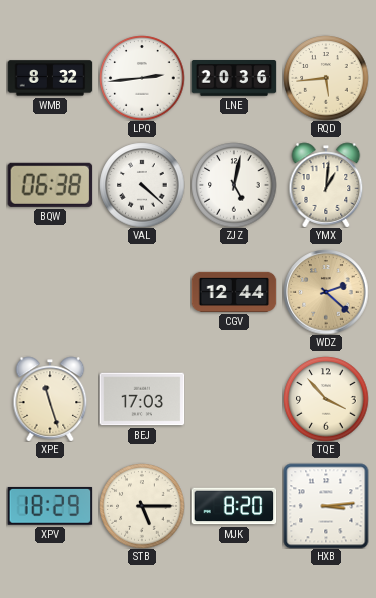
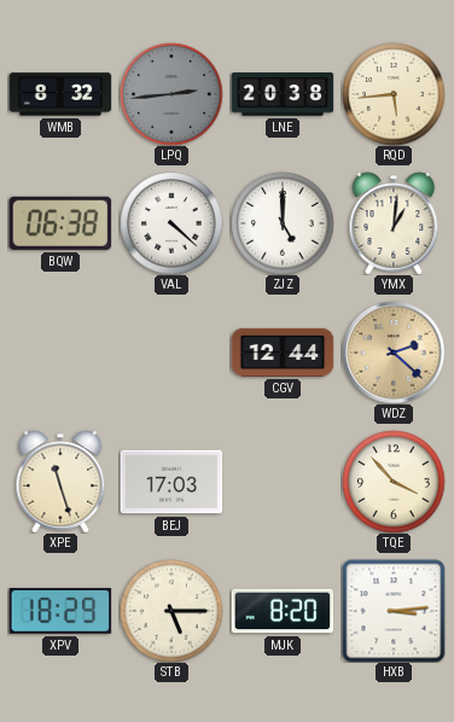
LPQ dial: white -> grey (171, 94)
LNE: 20:36 -> 20:38 (283, 94)
ZJZ: 5:02 -> 5:00 (283, 223)
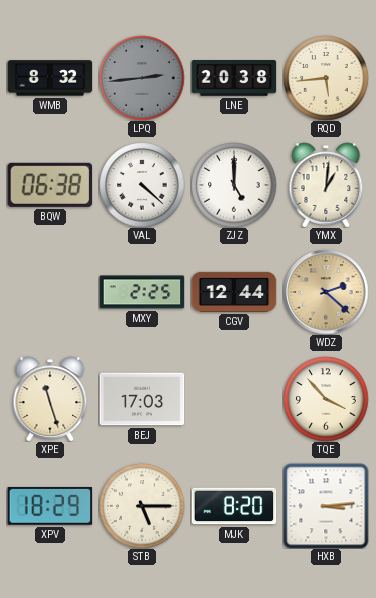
MXY: none -> 2:25 (142, 292)
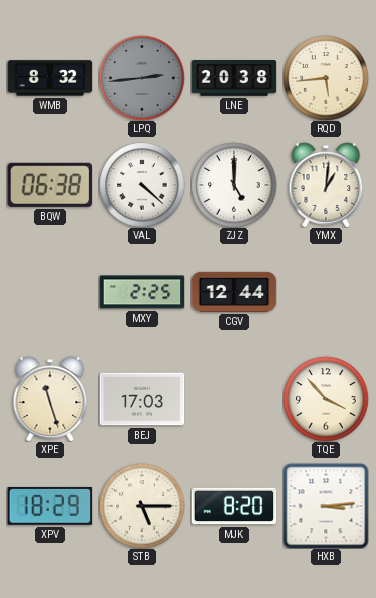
WDZ: 2:22 -> none (326, 292)
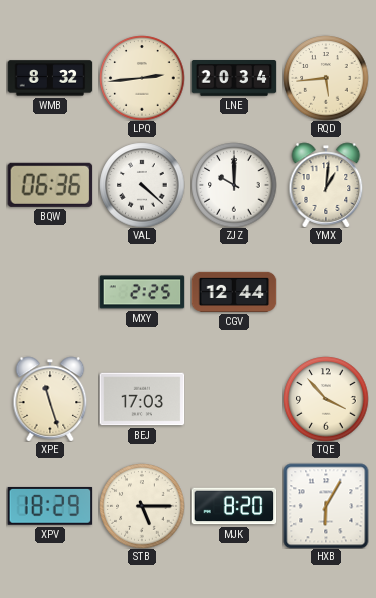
LPQ dial: grey -> cream (142, 78)
LNE: 20:38 -> 20:34 (234, 78)
BQW: 06:38 -> 06:36 (50, 185)
ZJZ: 5:00 -> 10:00 (234, 185)
HXB: 3:14 -> 6:05 (326, 506)
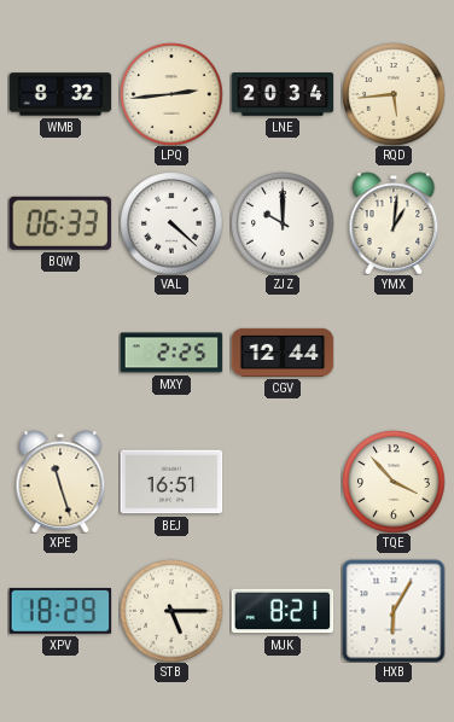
BQW: 06:36 -> 06:33 (60, 223)
BEJ: 17:03 -> 16:51 (171, 482)
MJK: 8:20 -> 8:21 (283, 611)
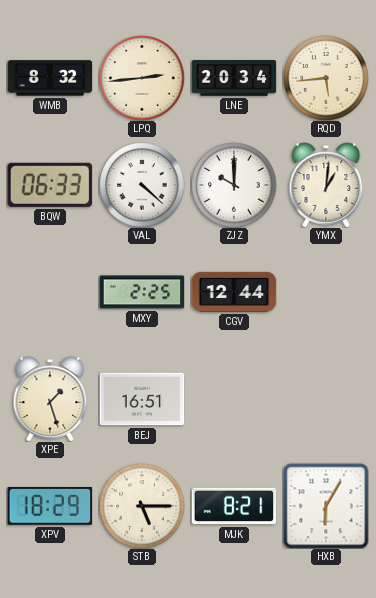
XPE: 11:27 -> 1:27 (50, 399)
TQE: 3:53 -> none (394, 482)
